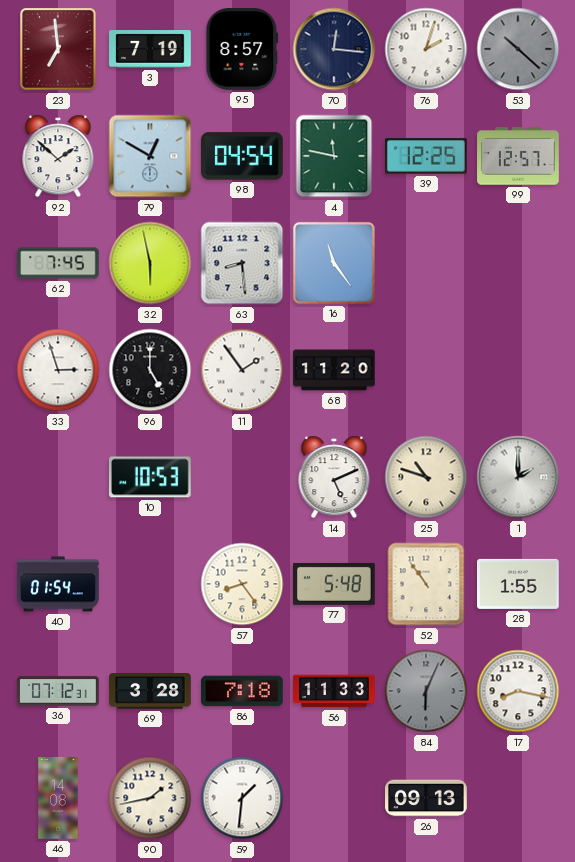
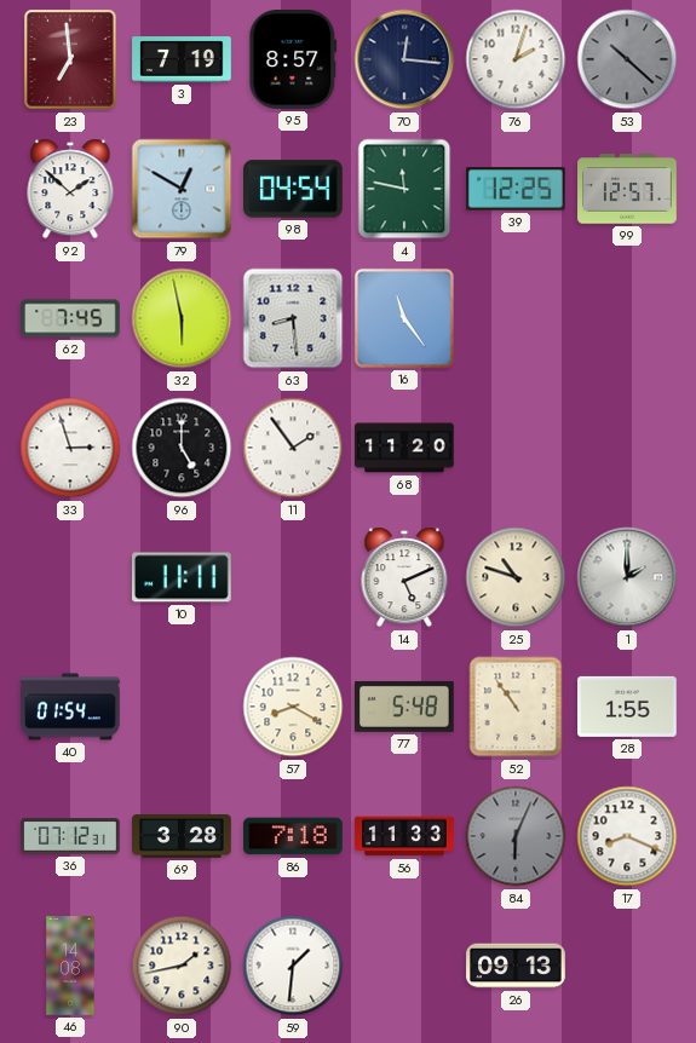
10: 10:53 -> 11:11 (183, 577)
57: 8:24 -> 8:20 (293, 707)
17: 8:17 -> 8:19 (627, 836)
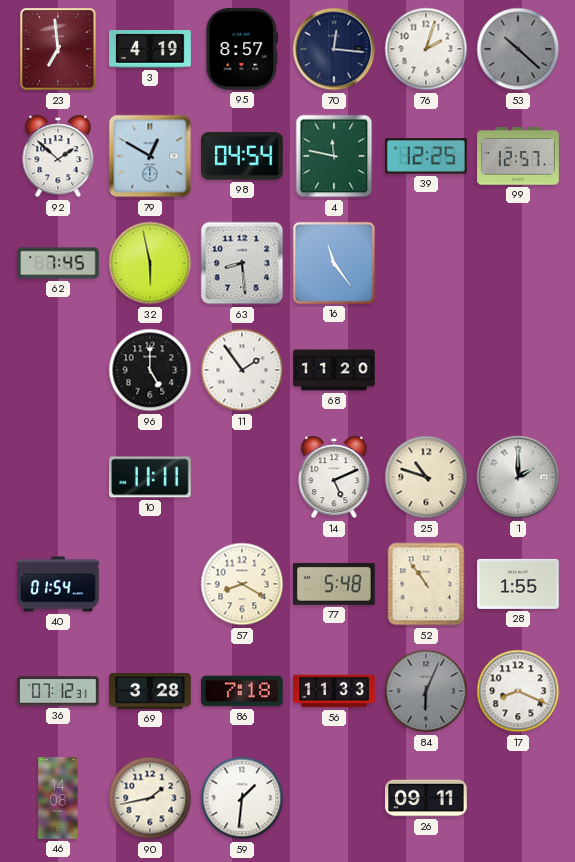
3: 7:19 -> 4:19 (150, 49)
33: 2:57 -> none (70, 448)
26: 09:13 -> 09:11 (426, 798)
